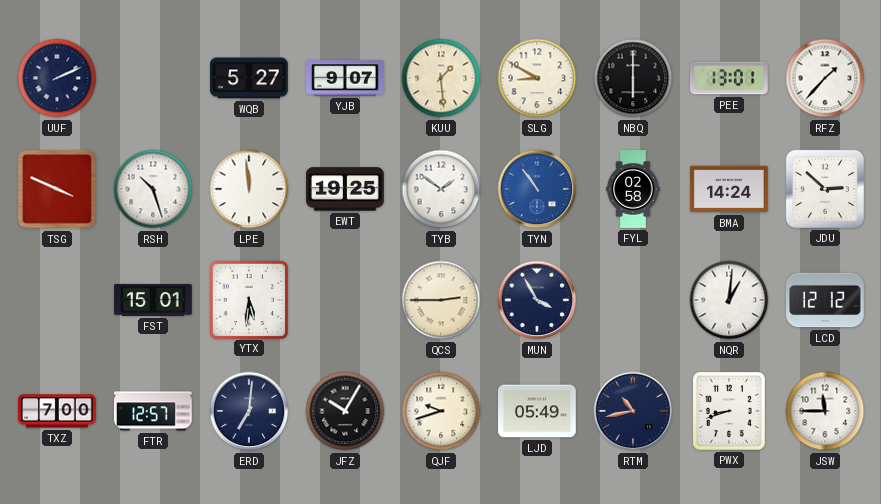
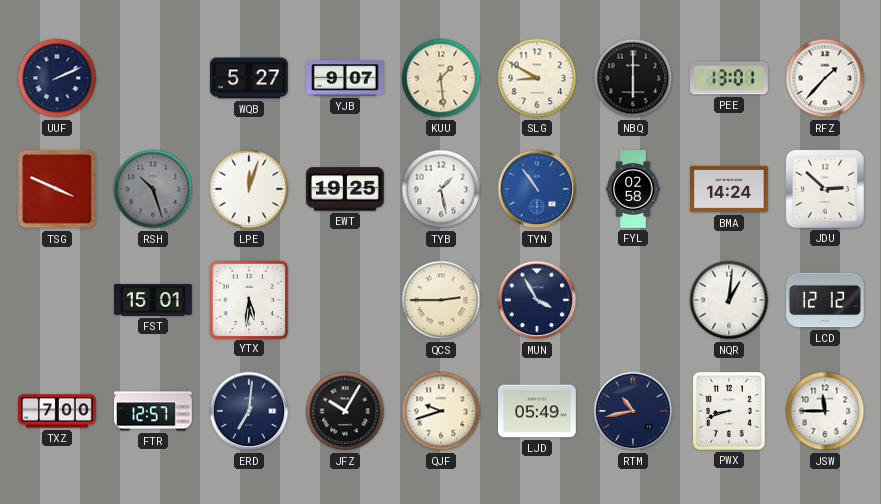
RSH dial: white -> grey (153, 189)
LPE: 11:59 -> 12:03 (249, 189)
TYB: 1:51 -> 1:28 (441, 189)
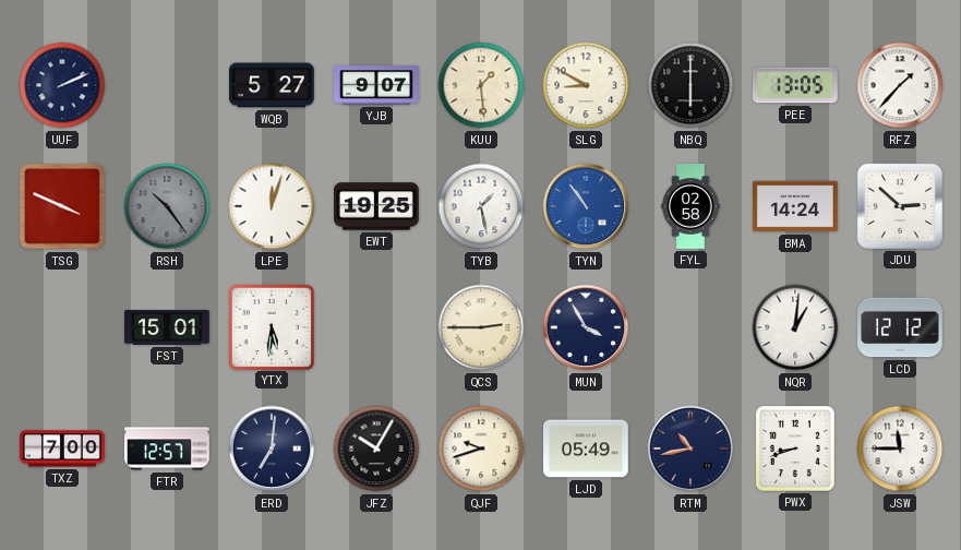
PEE: 13:01 -> 13:05 (796, 85)
RSH: 10:27 -> 10:24 (167, 206)
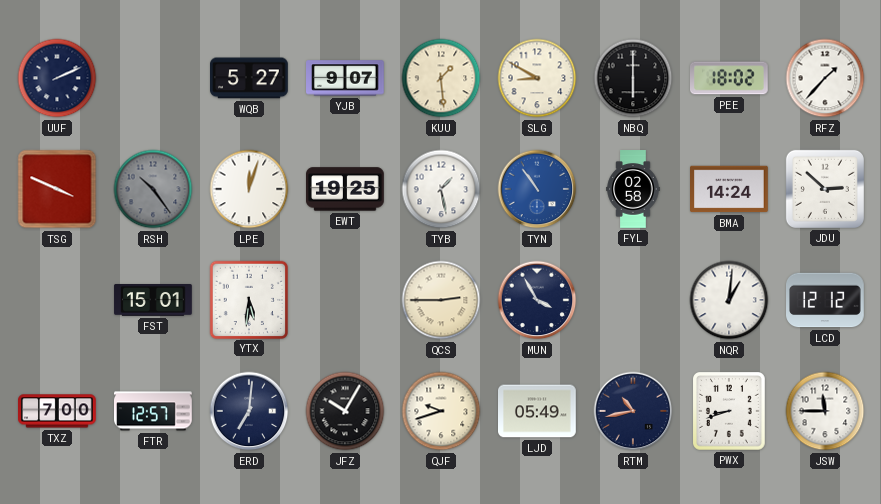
PEE: 13:05 -> 18:02 (730, 78)
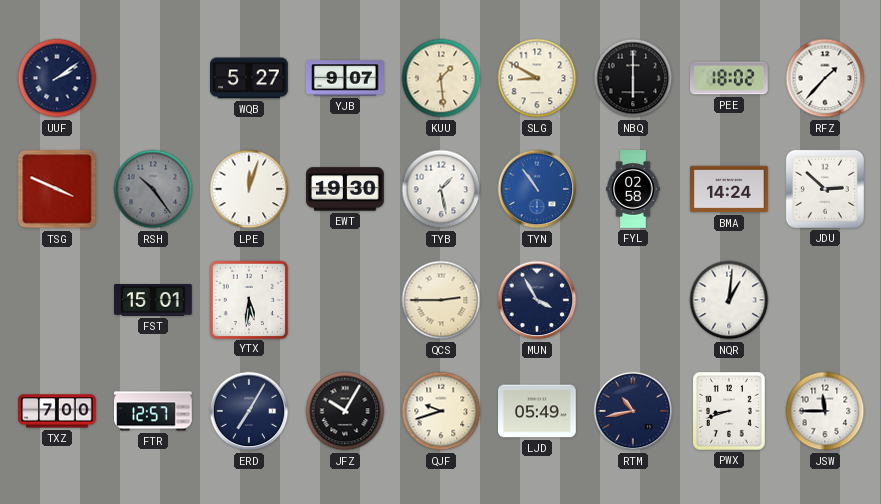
UUF: 2:11 -> 2:09 (57, 78)
EWT: 19:25 -> 19:30 (346, 189)
LCD: 12:12 -> none (825, 300)
ERD: 7:01 -> 7:05 (249, 411)
